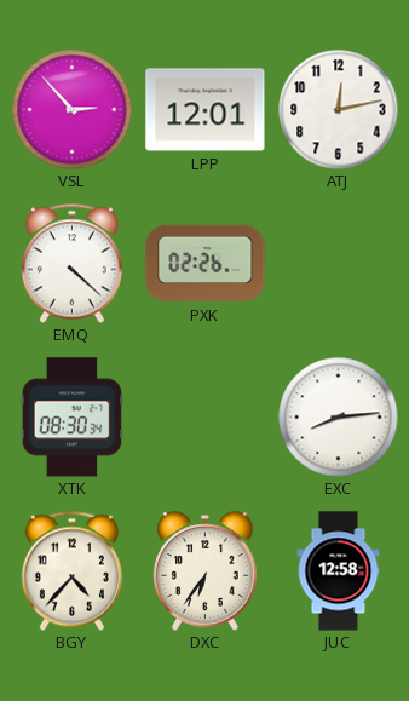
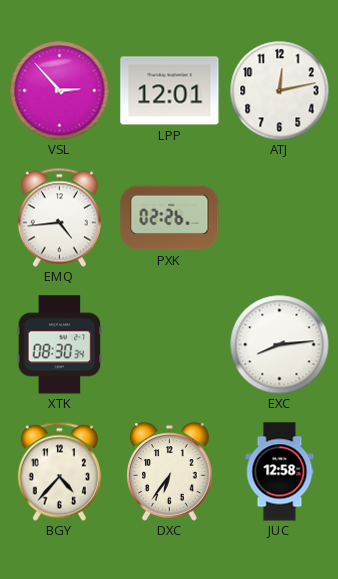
EMQ: 4:22 -> 4:44 (59, 217)
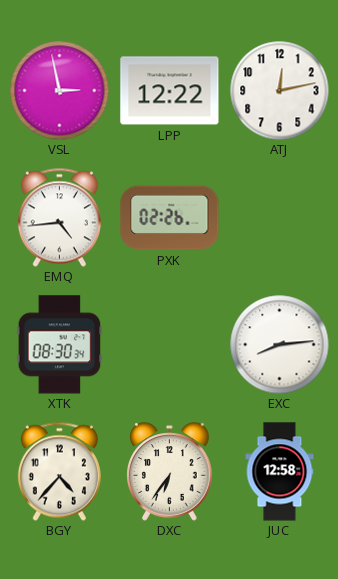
VSL: 2:53 -> 2:58 (60, 91)
LPP: 12:01 -> 12:22 (170, 91)
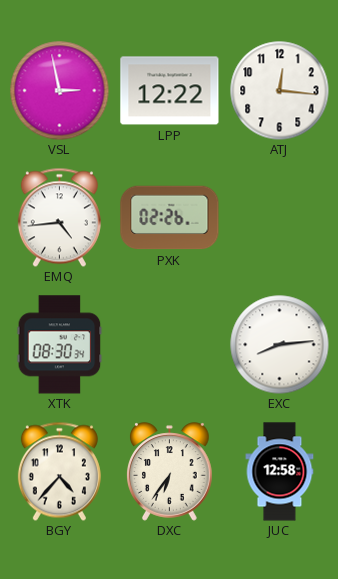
ATJ: 12:13 -> 12:16 (280, 91)
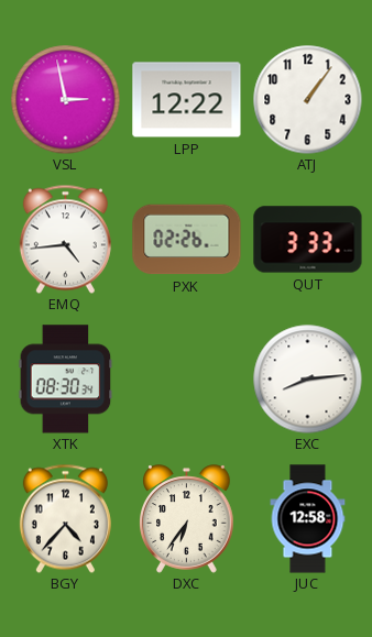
ATJ: 12:16 -> 1:06 (308, 100)
QUT: none -> 3:33 (308, 240)
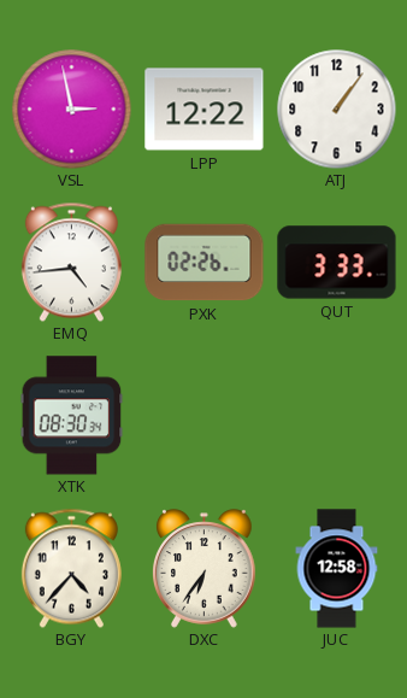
EXC: 8:14 -> none (308, 380)
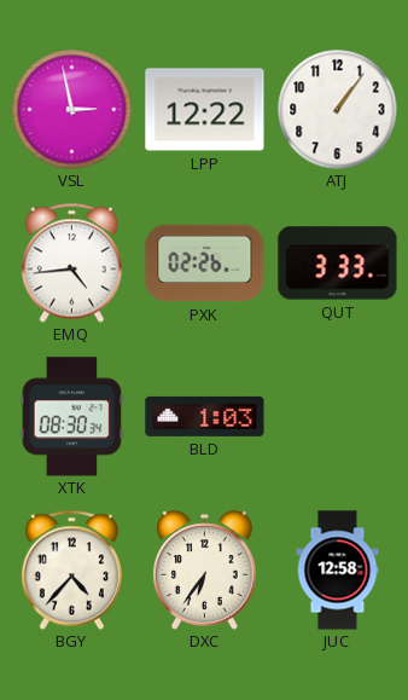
BLD: none -> 1:03 (205, 416)
